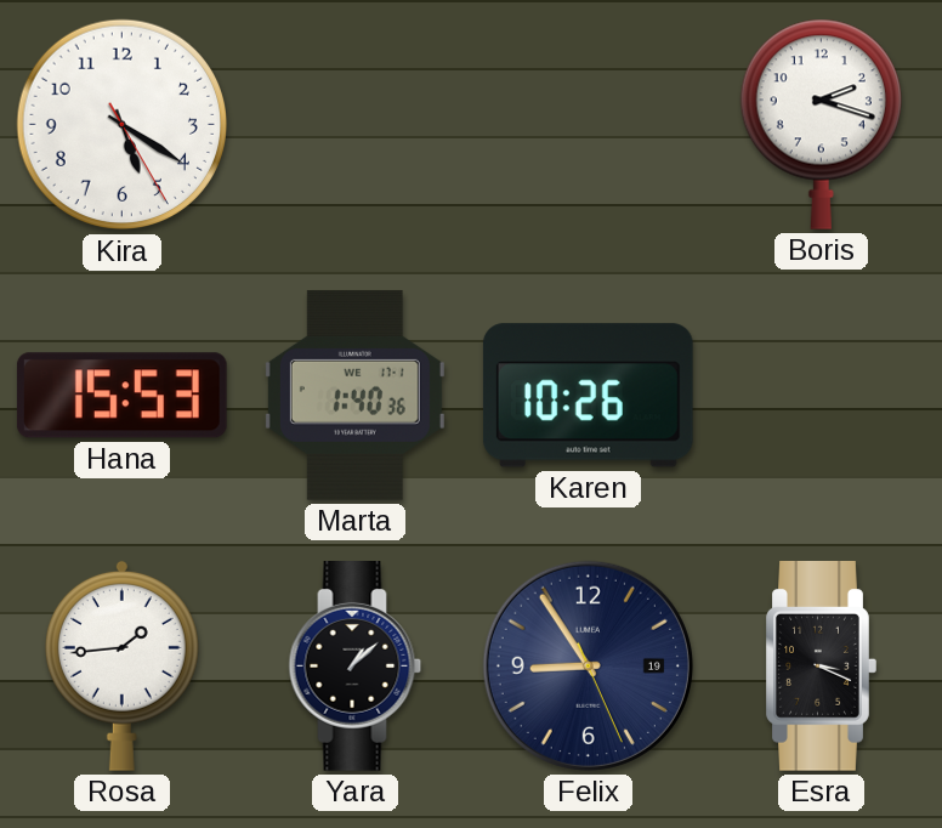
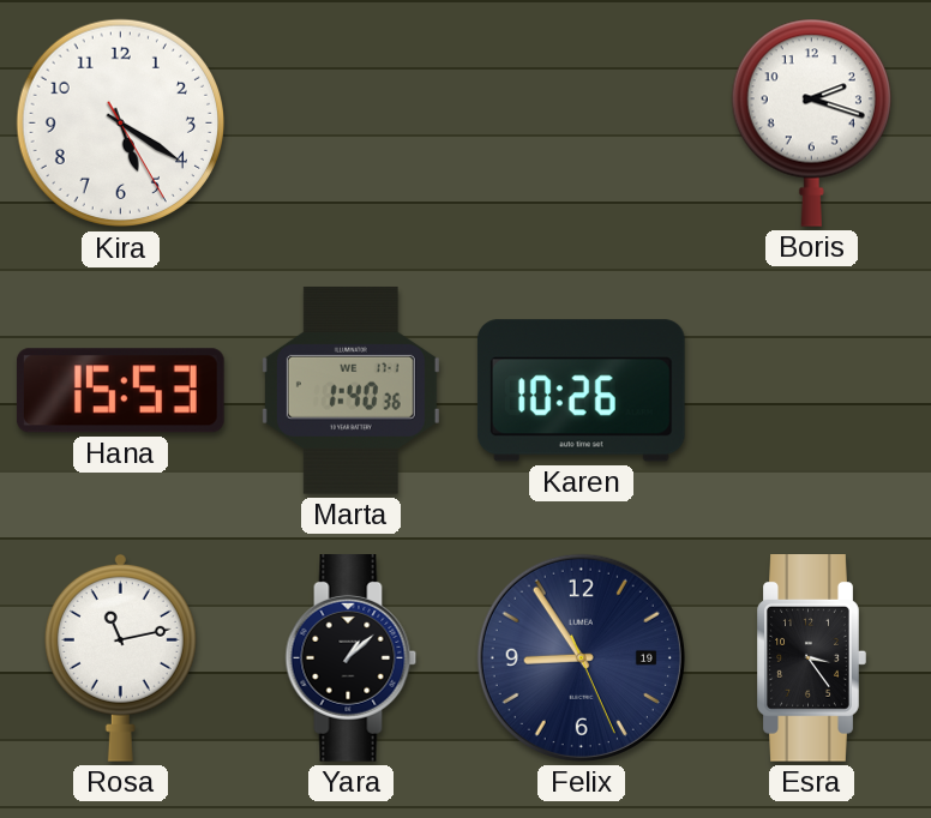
Rosa: 1:44 -> 11:13 (120, 657)
Esra: 3:19 -> 3:24 (811, 658)
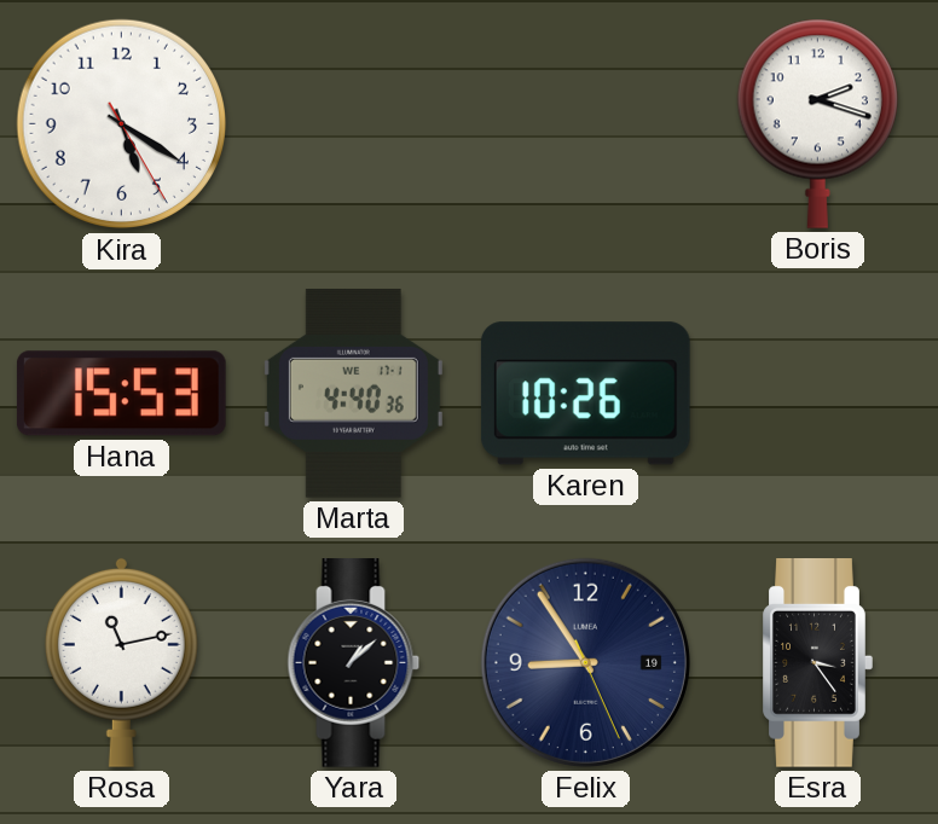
Marta: 1:40 -> 4:40 (353, 393)
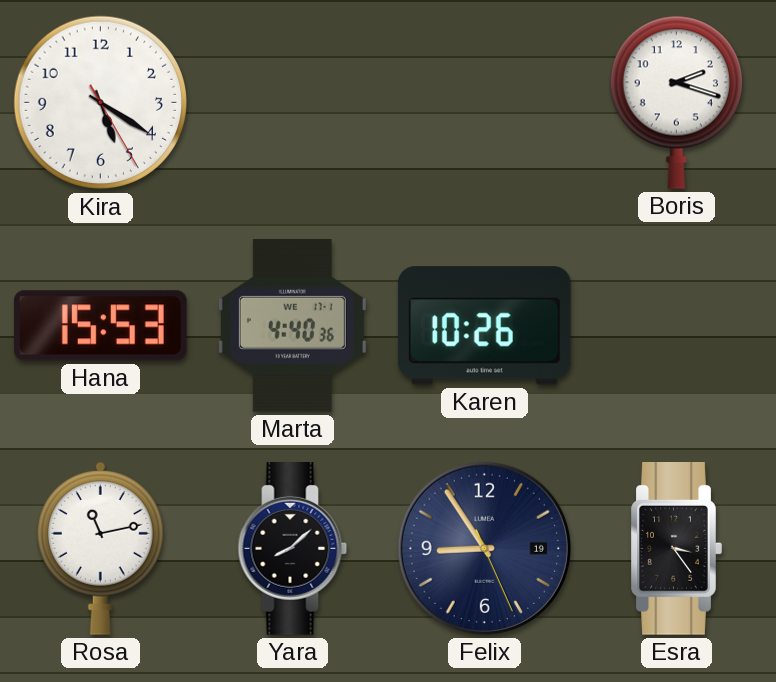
Yara: 1:08 -> 8:08 (293, 549)
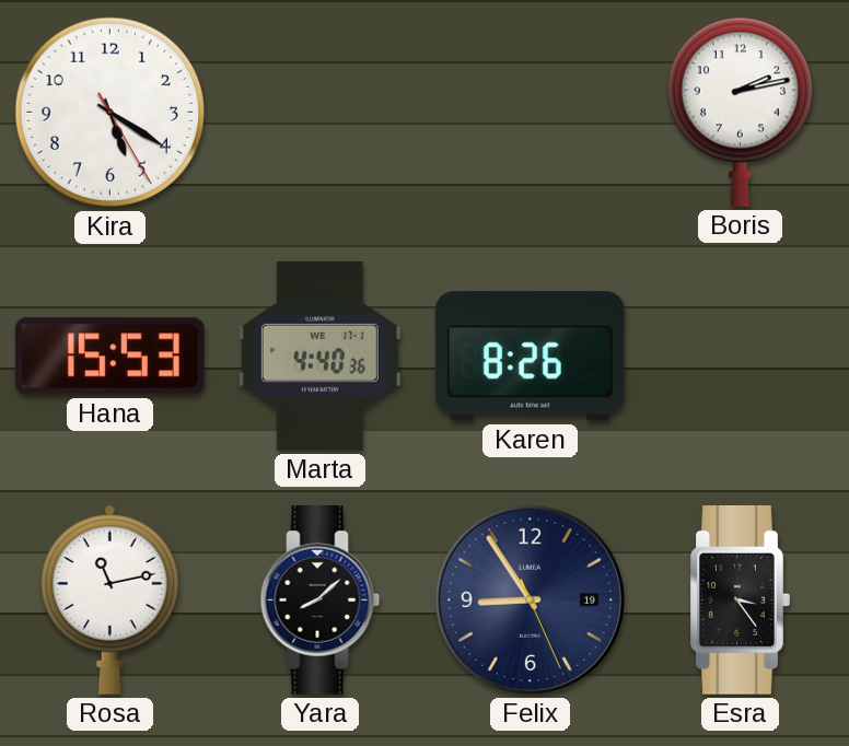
Boris: 2:18 -> 2:13 (740, 112)
Karen: 10:26 -> 8:26 (530, 357)
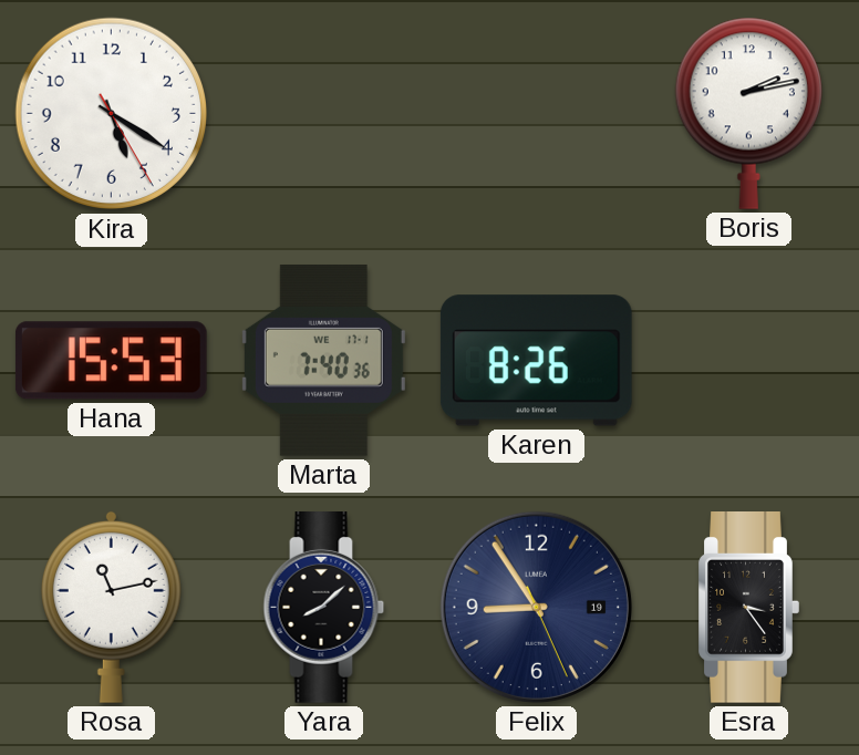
Marta: 4:40 -> 7:40 (323, 360)
